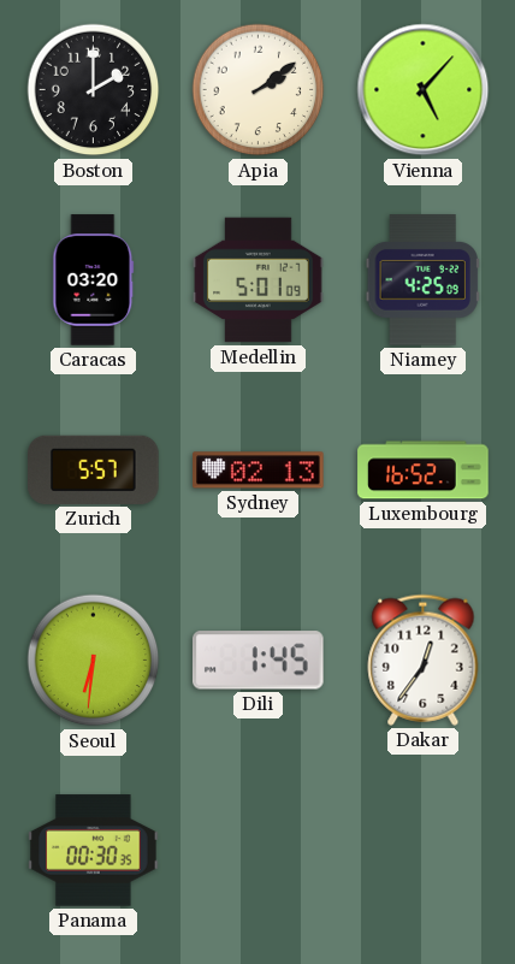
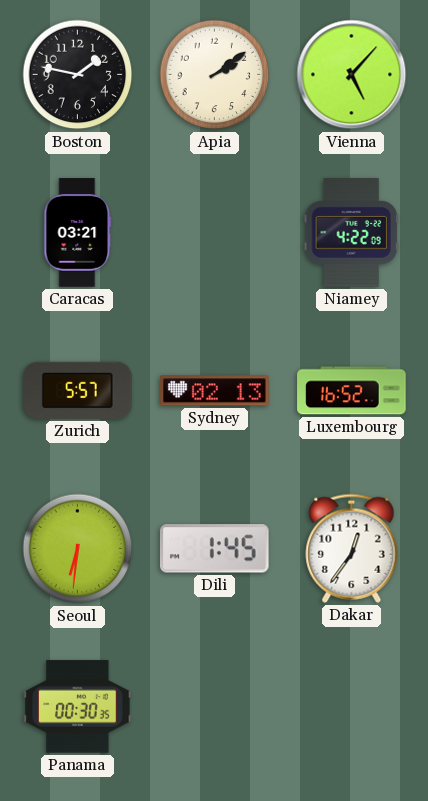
Boston: 2:00 -> 1:47 (78, 75)
Caracas: 03:20 -> 03:21 (78, 233)
Medellin: 5:01 -> none (259, 280)
Niamey: 4:25 -> 4:22 (351, 233)
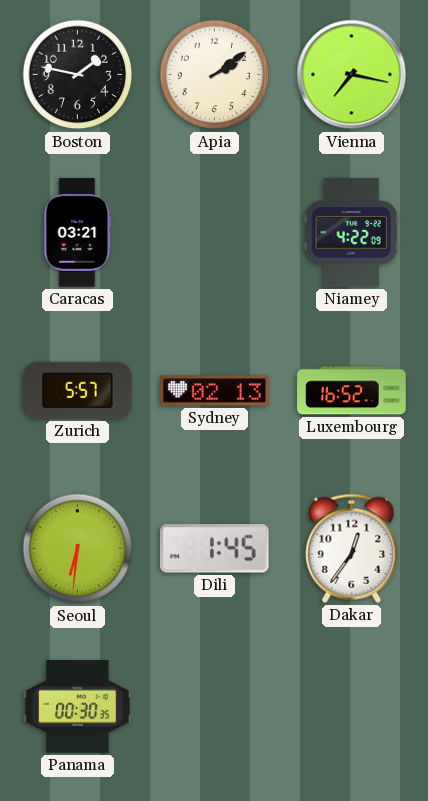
Vienna: 5:07 -> 7:17 (352, 75)
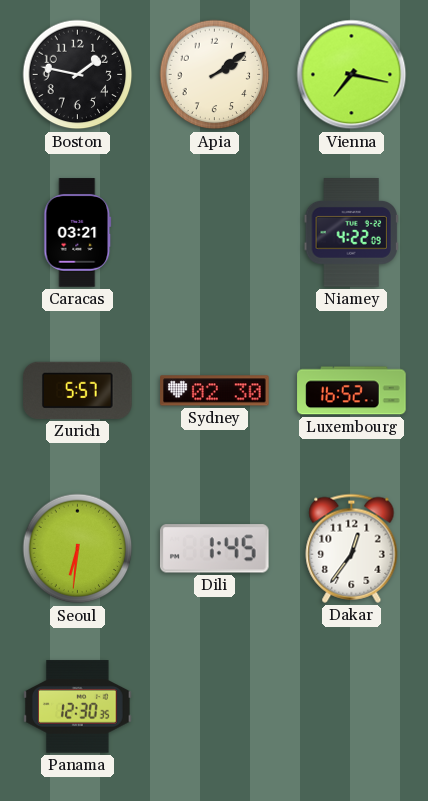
Sydney: 02:13 -> 02:30 (215, 391)
Panama: 00:30 -> 12:30 (78, 707)
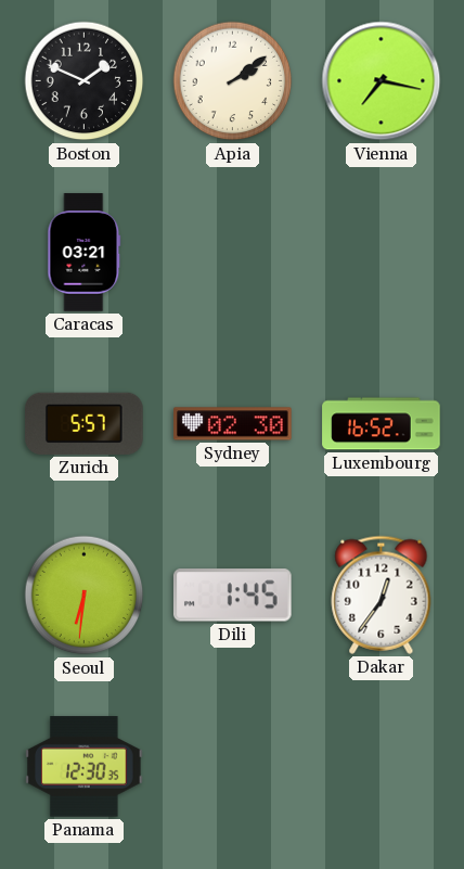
Boston: 1:47 -> 1:49 (85, 81)
Niamey: 4:22 -> none (351, 233)
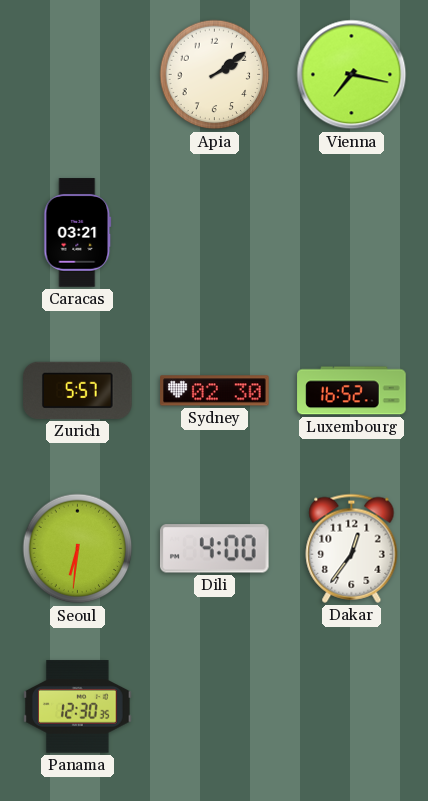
Boston: 1:49 -> none (85, 81)
Dili: 1:45 -> 4:00 (214, 549)
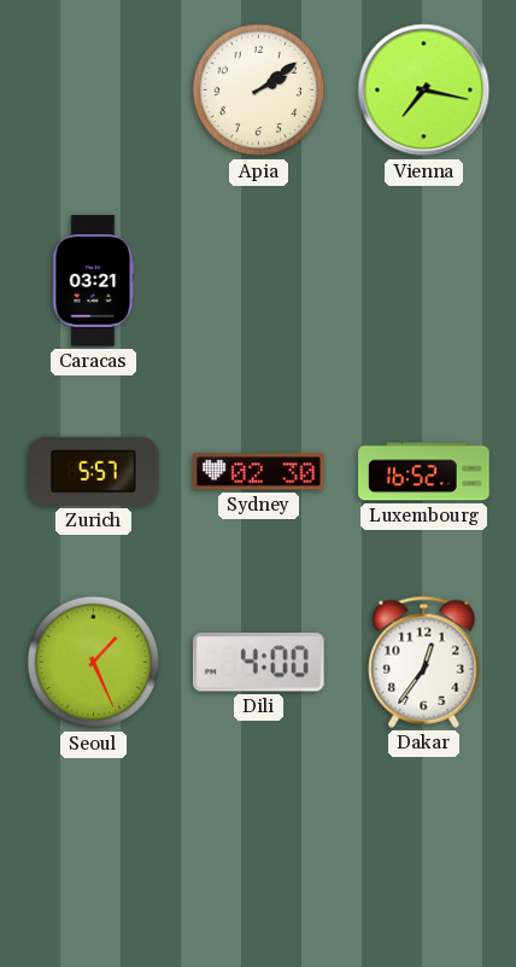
Seoul: 6:31 -> 1:26 (94, 663)
Panama: 12:30 -> none (78, 707)
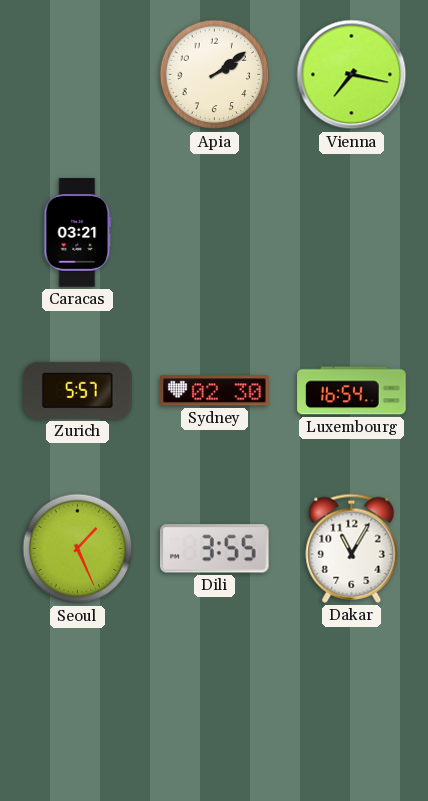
Luxembourg: 16:52 -> 16:54 (352, 391)
Dili: 4:00 -> 3:55 (214, 549)
Dakar: 12:36 -> 11:05 (352, 548)
